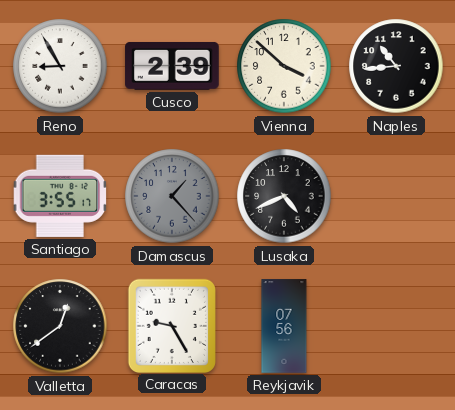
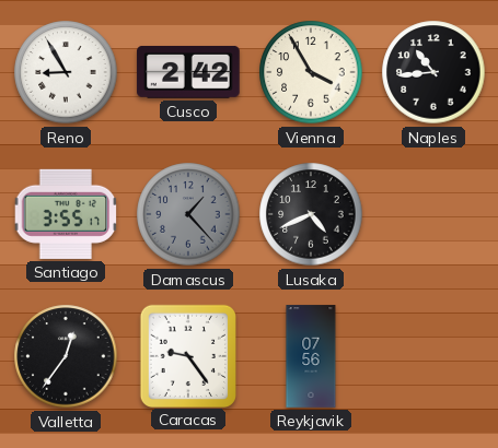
Cusco: 2:39 -> 2:42 (188, 72)
Vienna: 3:52 -> 3:55 (311, 72)
Valletta: 12:39 -> 12:36 (66, 356)
Caracas: 9:25 -> 9:24 (188, 355)
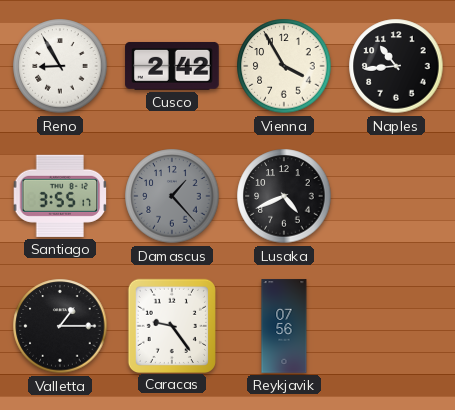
Valletta: 12:36 -> 1:15 (60, 326)
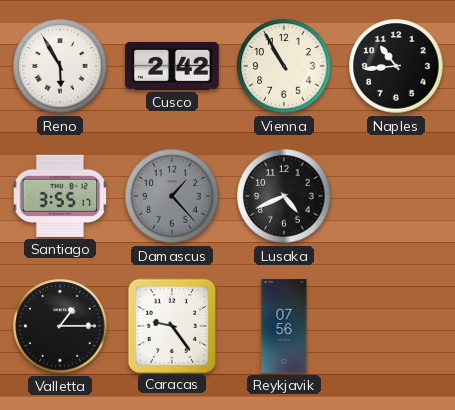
Reno: 8:55 -> 5:55 (60, 66)
Vienna: 3:55 -> 10:55 (284, 66)
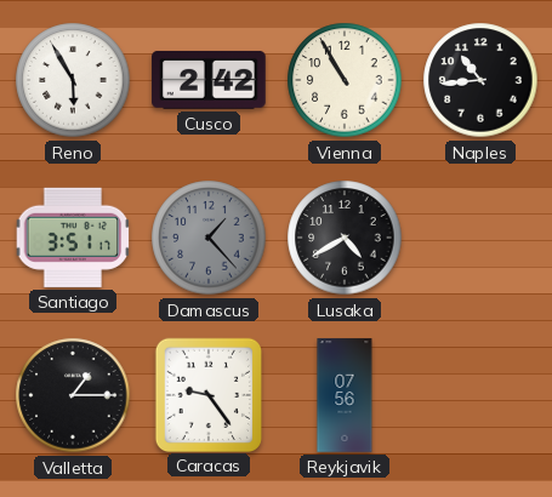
Santiago: 3:55 -> 3:51 (73, 238)
Lusaka: 4:41 -> 4:40 (345, 238)
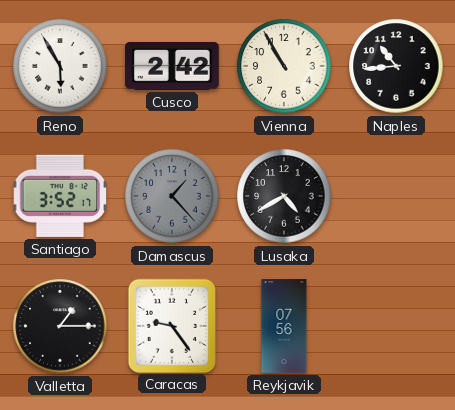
Santiago: 3:51 -> 3:52 (60, 196)
